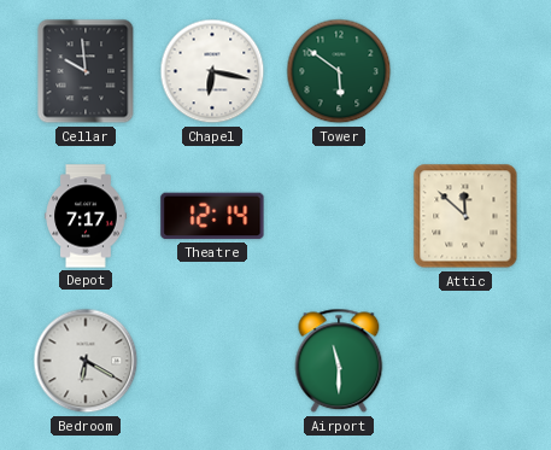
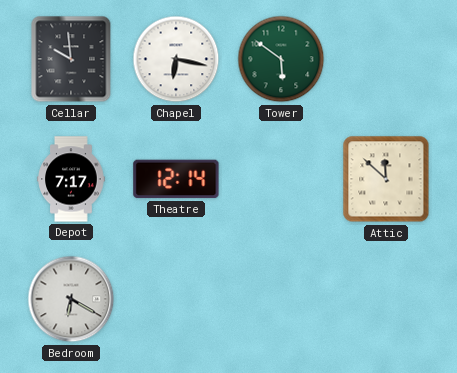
Airport: 11:30 -> none (339, 361)
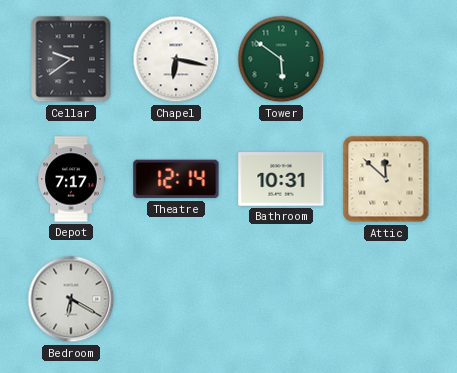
Cellar: 9:59 -> 9:39 (71, 59)
Bathroom: none -> 10:31 (281, 179)
